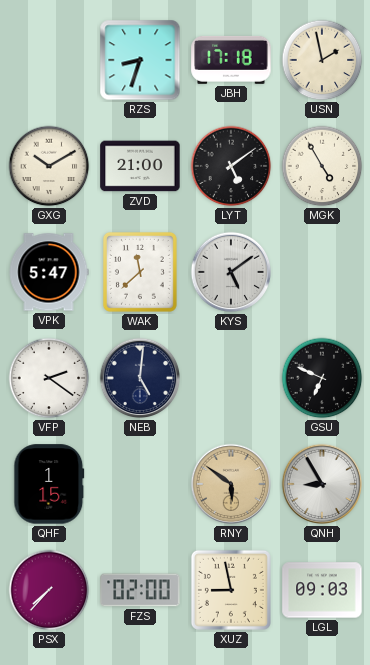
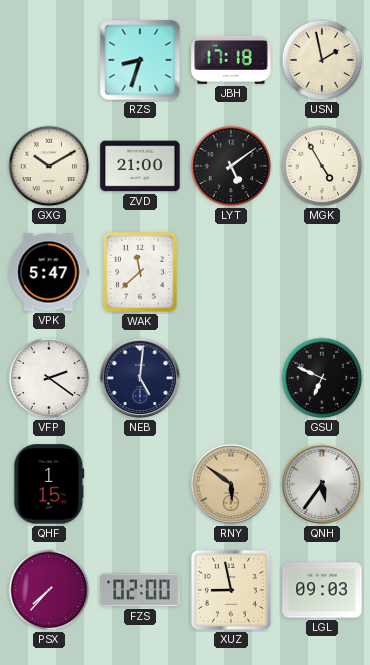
KYS: 5:09 -> none (231, 272)
QNH: 8:55 -> 5:36 (322, 484)
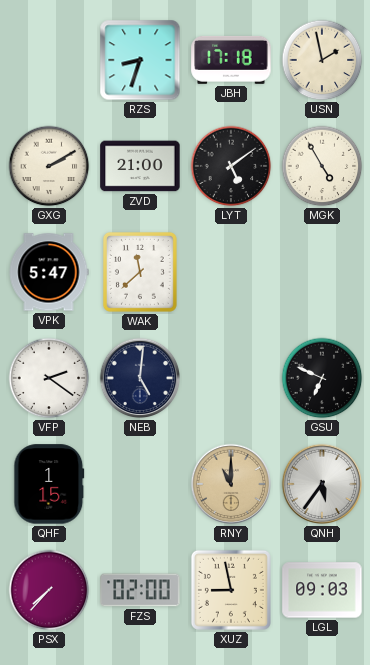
GXG: 10:10 -> 2:10 (49, 166)
RNY: 5:51 -> 11:00 (231, 484)
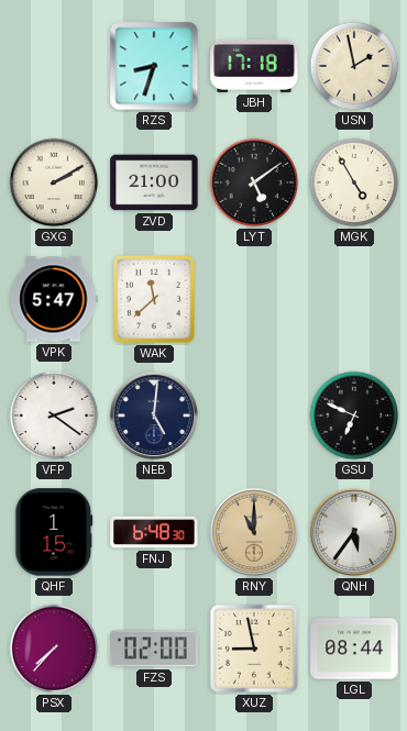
FNJ: none -> 6:48 (154, 532)
LGL: 09:03 -> 08:44 (354, 649)
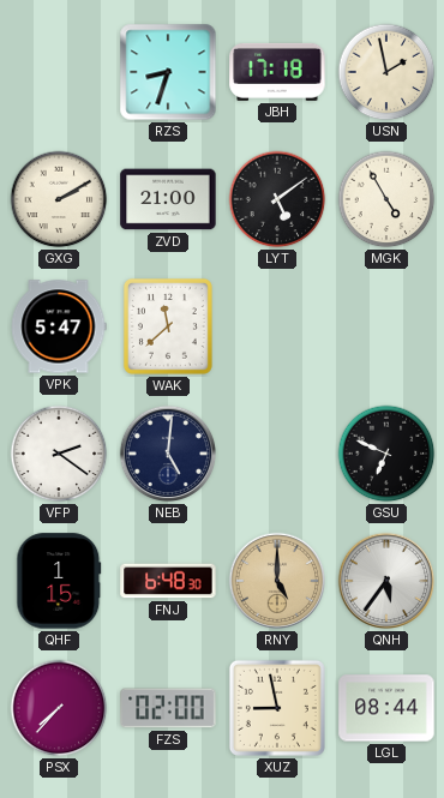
RNY: 11:00 -> 5:00 (277, 581)
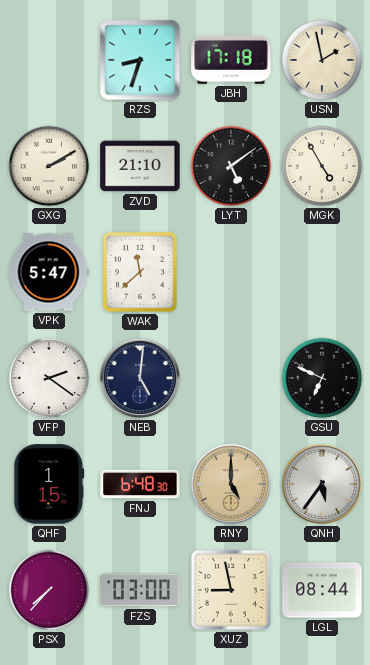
ZVD: 21:00 -> 21:10 (140, 166)
FZS: 02:00 -> 03:00 (140, 590)
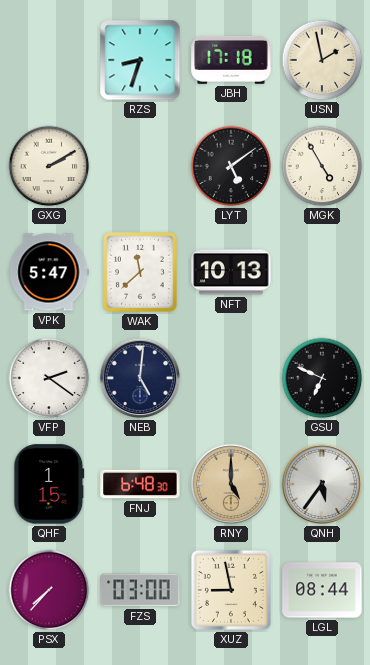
ZVD: 21:10 -> none (140, 166)
NFT: none -> 10:13 (231, 272)
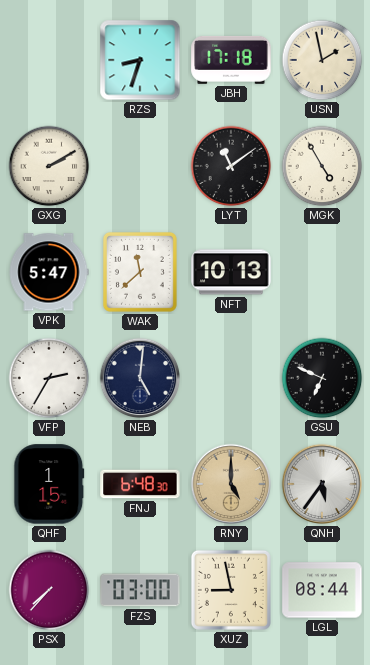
LYT: 5:09 -> 11:09 (231, 166)
VFP: 2:21 -> 2:35 (49, 378)
